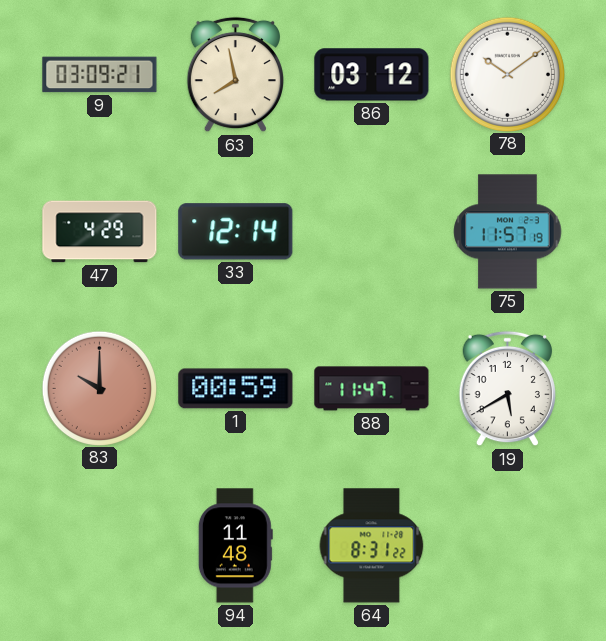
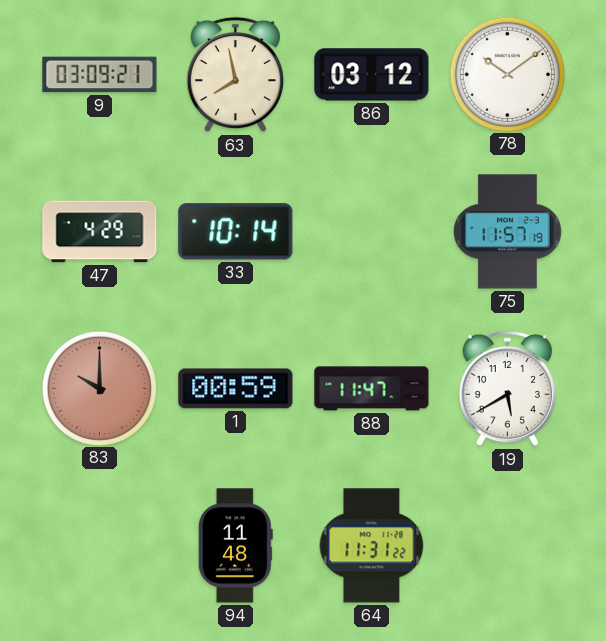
33: 12:14 -> 10:14 (236, 232)
64: 8:31 -> 11:31 (372, 546)
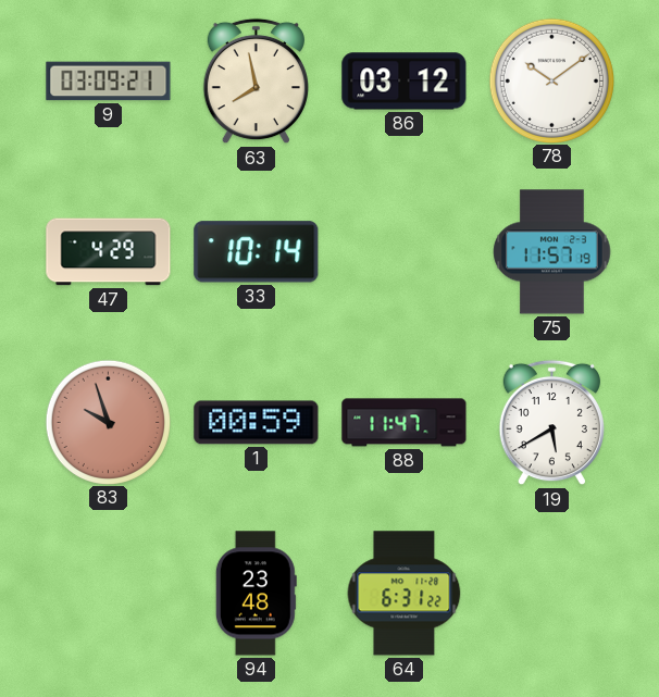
83: 10:00 -> 9:57 (108, 422)
94: 11:48 -> 23:48 (256, 594)
64: 11:31 -> 6:31 (405, 594)
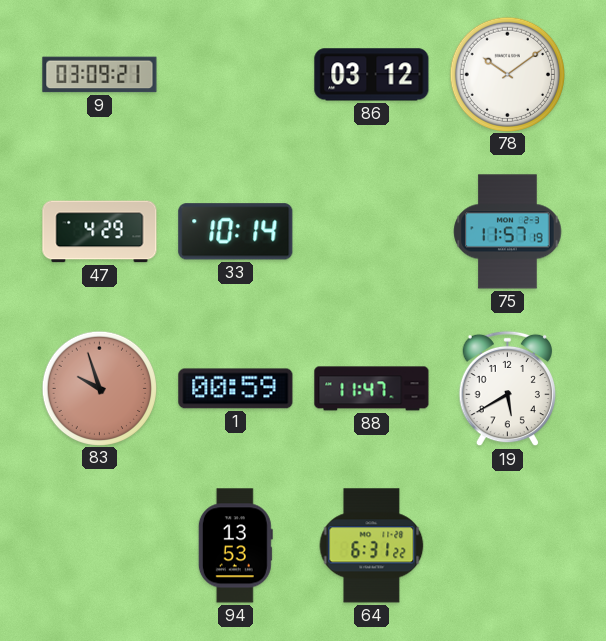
63: 7:58 -> none (256, 82)
94: 23:48 -> 13:53 (235, 546)
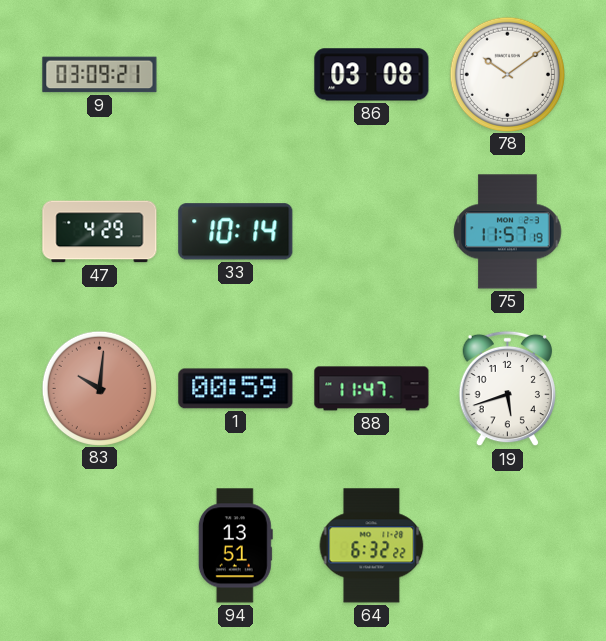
86: 03:12 -> 03:08 (372, 75)
83: 9:57 -> 10:01 (99, 388)
19: 5:40 -> 5:42 (507, 389)
94: 13:53 -> 13:51 (235, 546)
64: 6:31 -> 6:32 (372, 546)
